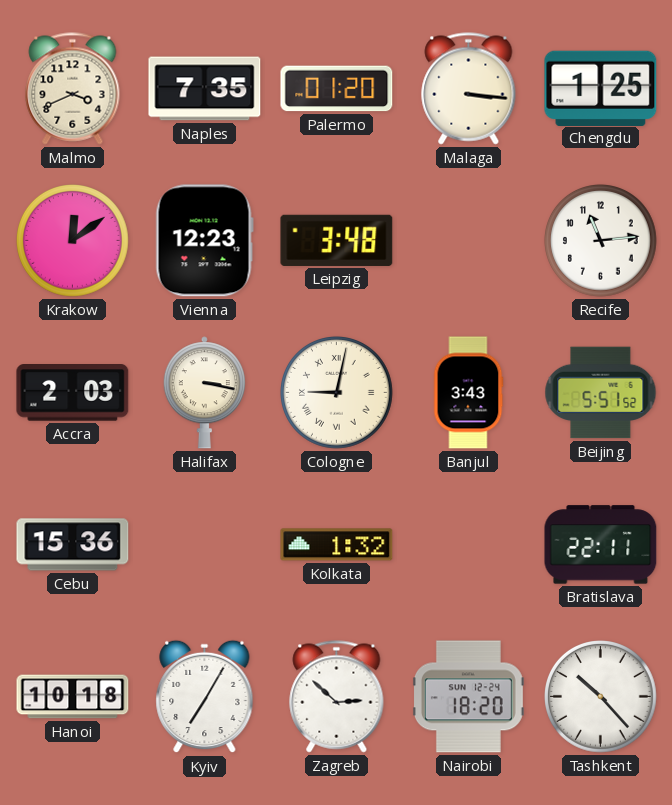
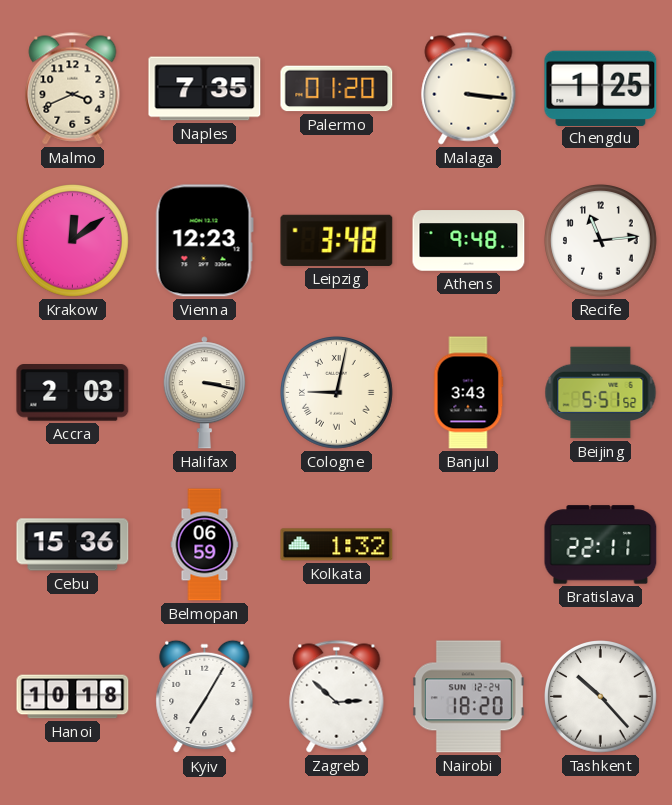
Athens: none -> 9:48 (469, 241)
Belmopan: none -> 06:59 (205, 545)
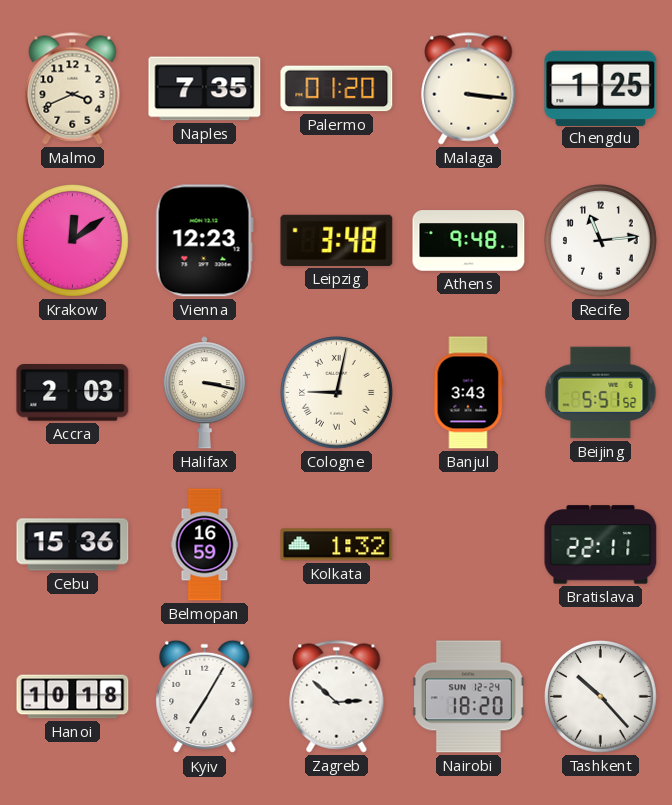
Belmopan: 06:59 -> 16:59 (205, 545)
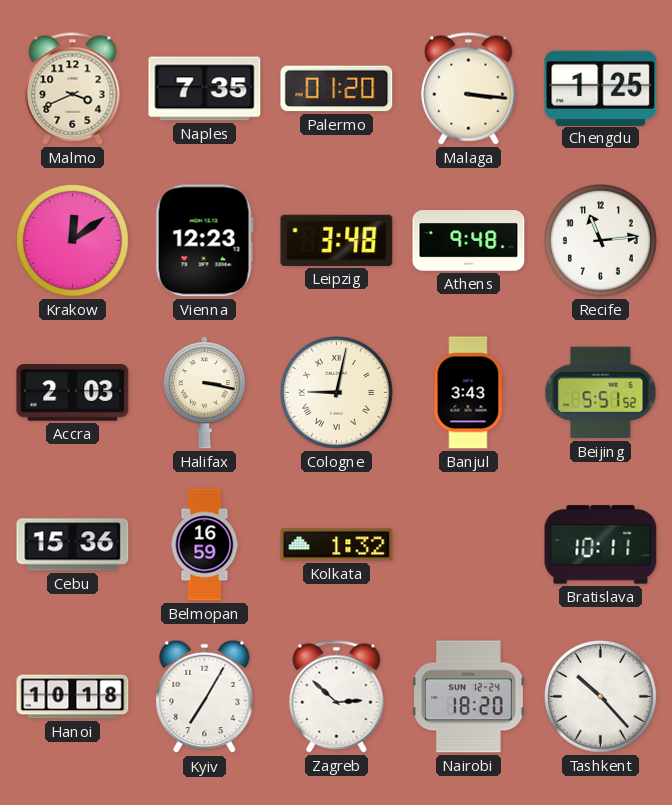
Bratislava: 22:11 -> 10:11 (601, 545)
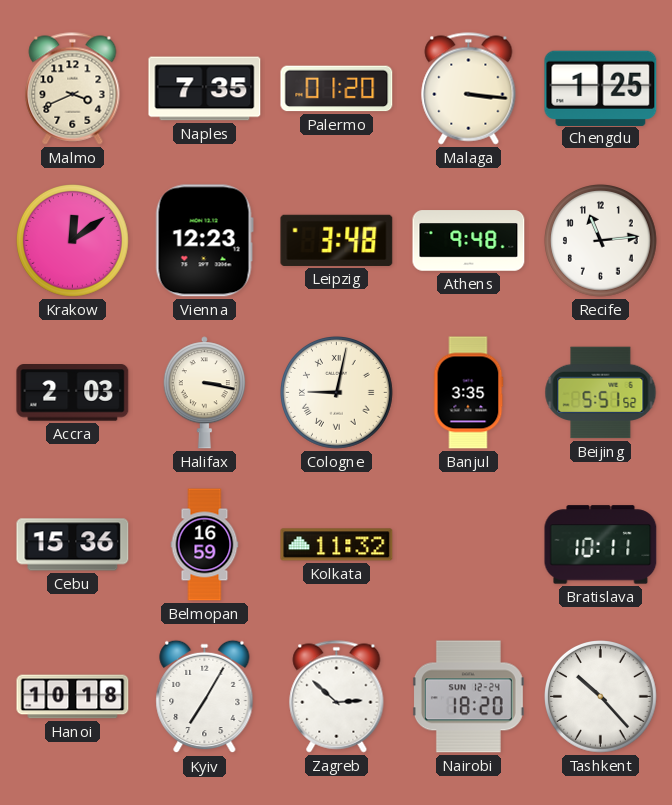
Banjul: 3:43 -> 3:35 (468, 393)
Kolkata: 1:32 -> 11:32 (337, 545)
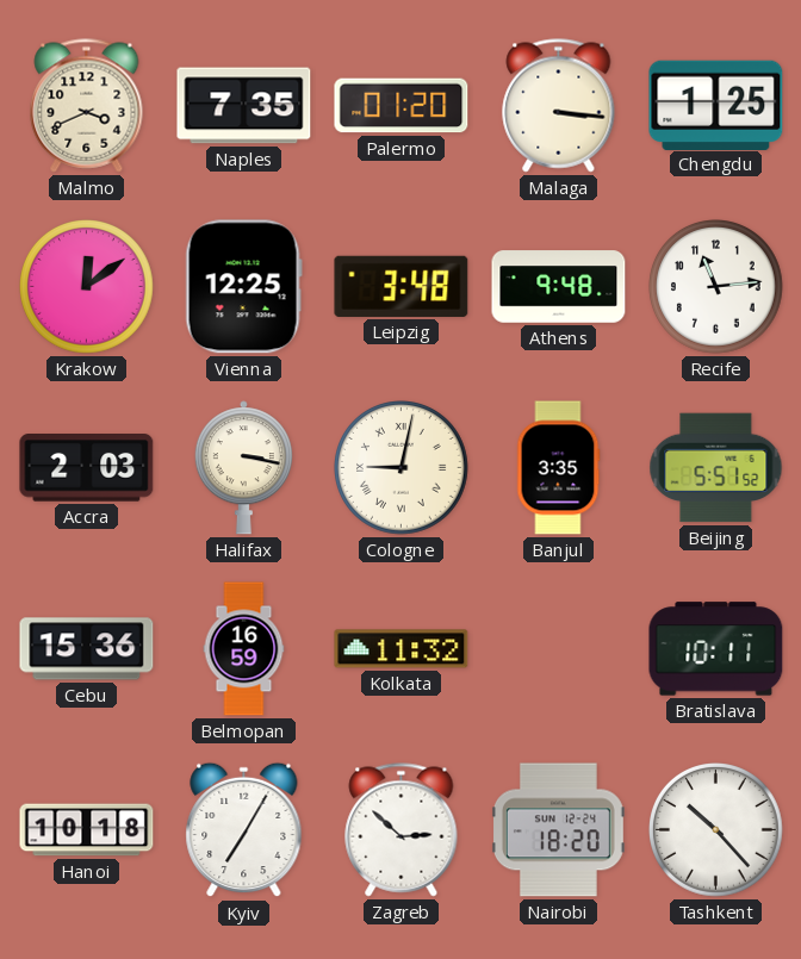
Vienna: 12:23 -> 12:25 (243, 287)
